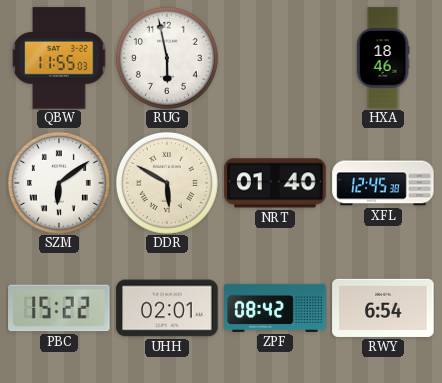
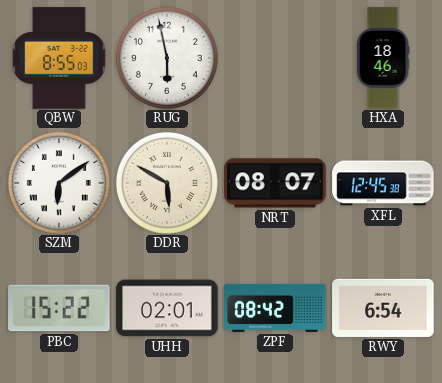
QBW: 11:55 -> 8:55 (59, 58)
NRT: 01:40 -> 08:07 (275, 183)
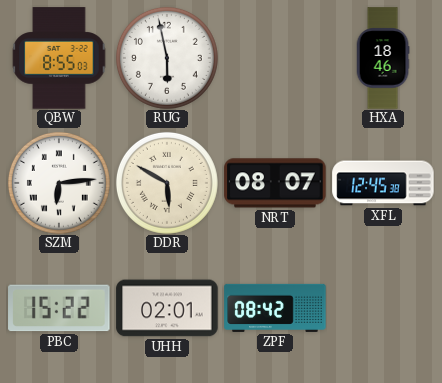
SZM: 6:09 -> 6:14 (59, 183)
RWY: 6:54 -> none (383, 308)
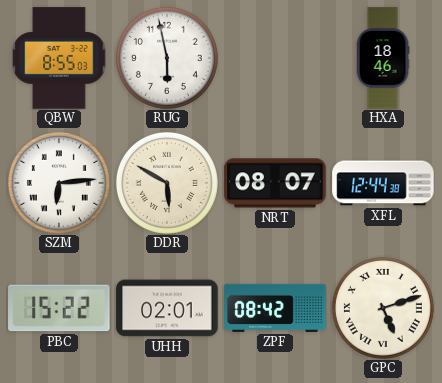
XFL: 12:45 -> 12:44 (383, 183)
GPC: none -> 5:12 (383, 308)
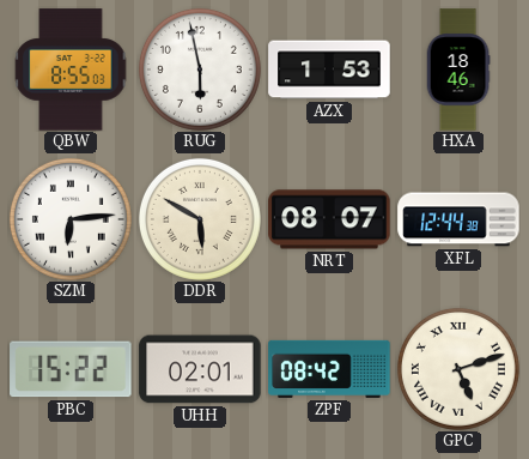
AZX: none -> 1:53 (329, 70)
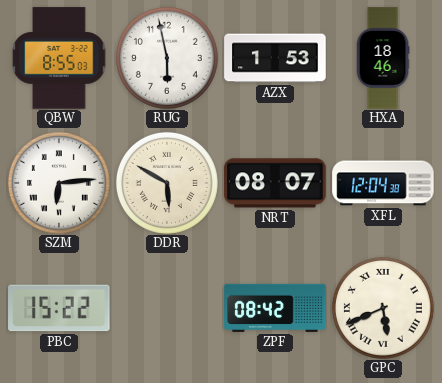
XFL: 12:44 -> 12:04 (383, 183)
UHH: 02:01 -> none (200, 369)
GPC: 5:12 -> 5:41 (383, 308)
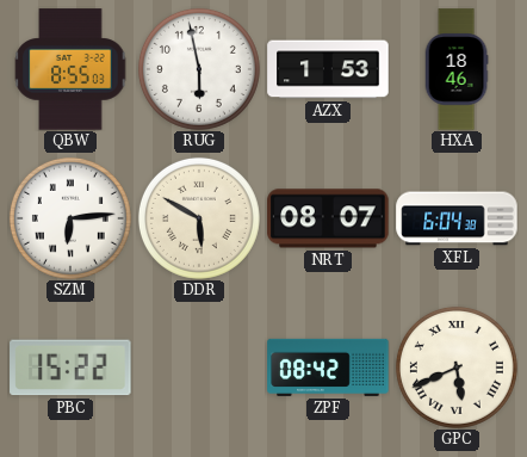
XFL: 12:04 -> 6:04 (457, 218)
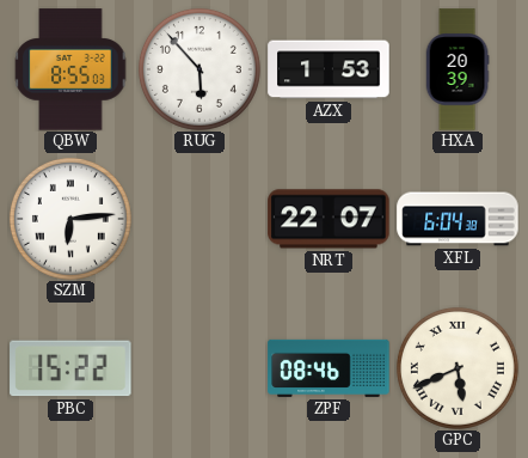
RUG: 5:58 -> 5:53 (199, 69)
HXA: 18:46 -> 20:39 (458, 69)
DDR: 5:50 -> none (199, 218)
NRT: 08:07 -> 22:07 (329, 219)
ZPF: 08:42 -> 08:46 (329, 368)
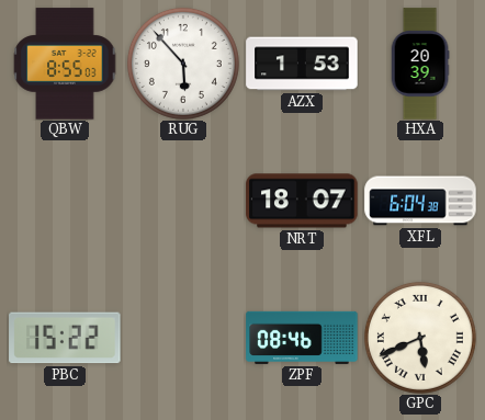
SZM: 6:14 -> none (70, 219)
NRT: 22:07 -> 18:07 (302, 201)
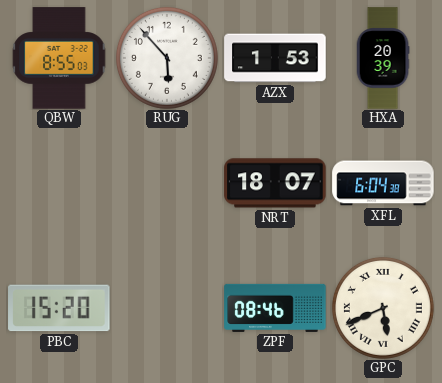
PBC: 15:22 -> 15:20 (59, 308)
